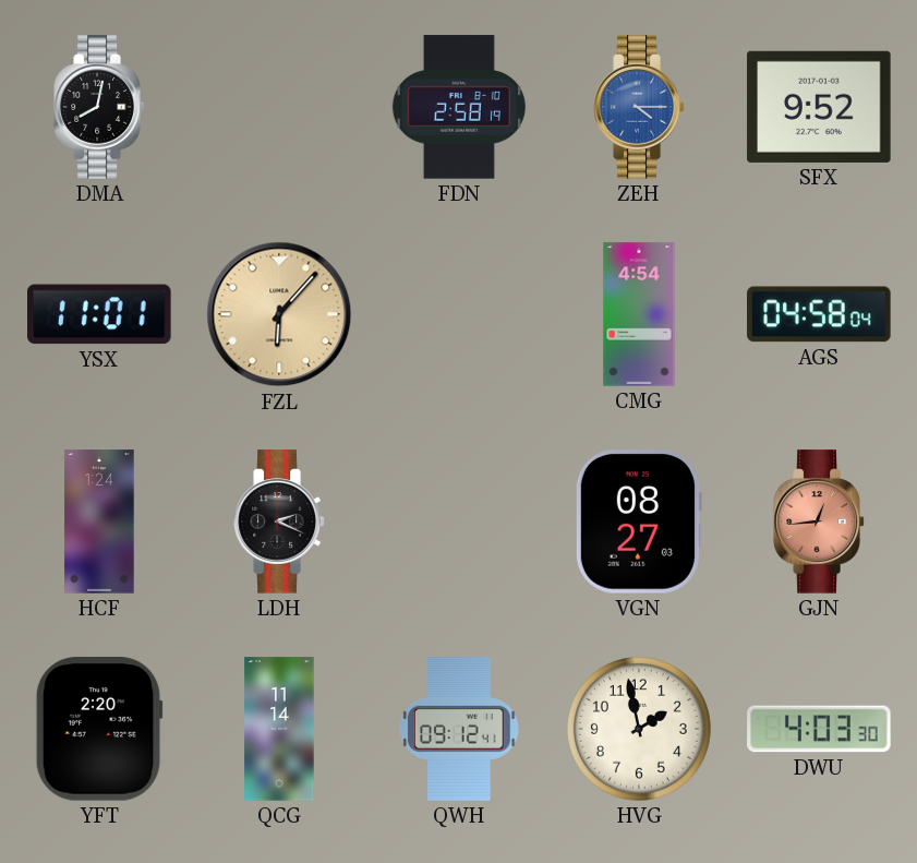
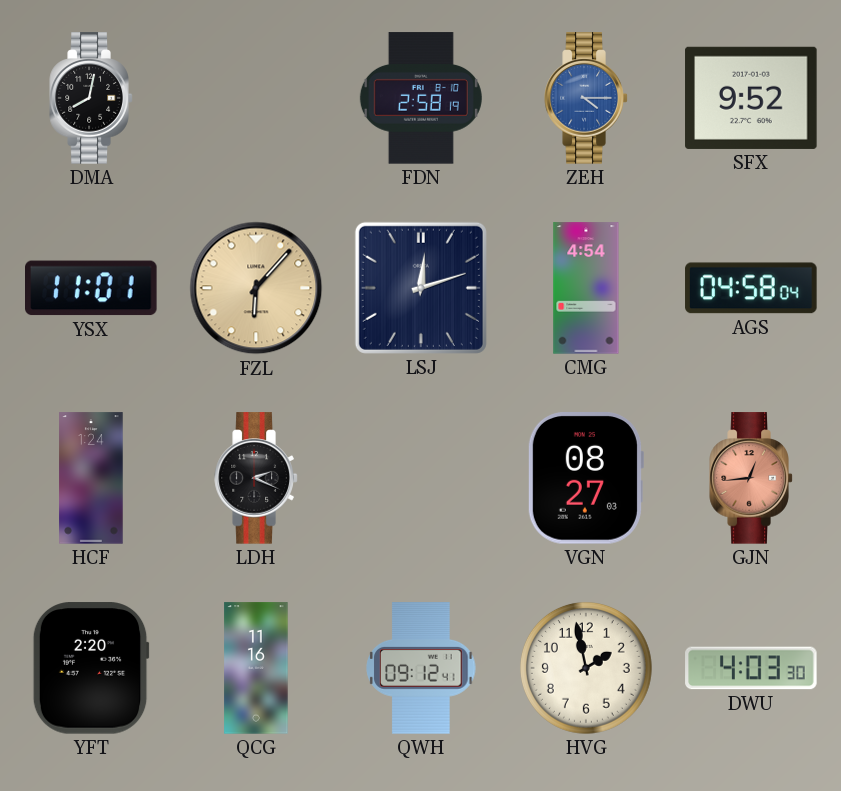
LSJ: none -> 12:12 (421, 288)
QCG: 11:14 -> 11:16 (256, 668)
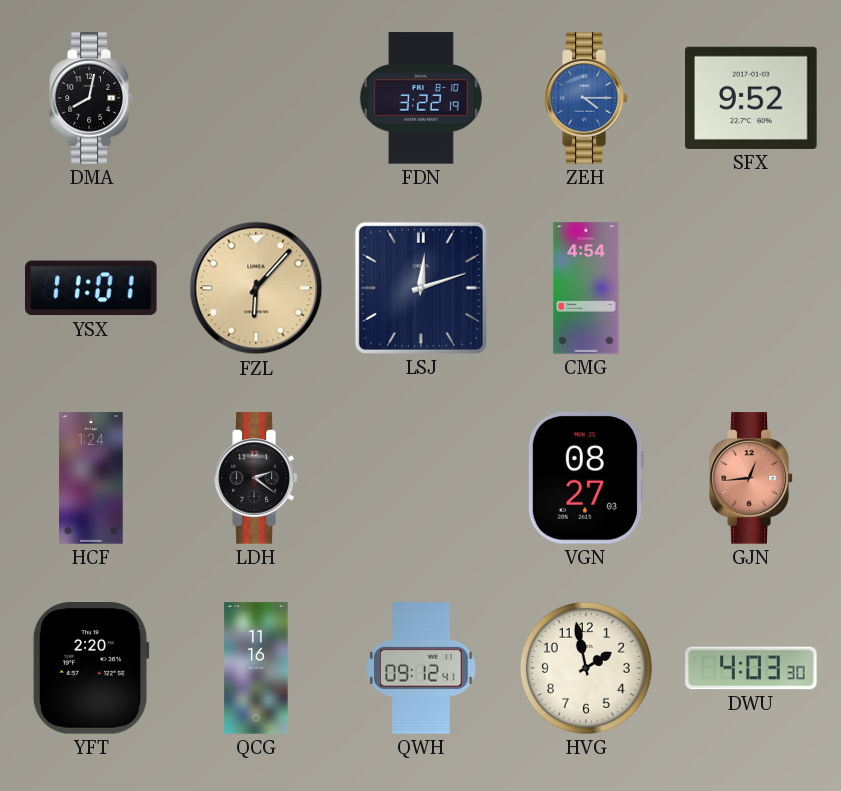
FDN: 2:58 -> 3:22 (421, 98)
AGS: 04:58 -> none (751, 288)
LDH: 2:19 -> 2:21 (256, 478)
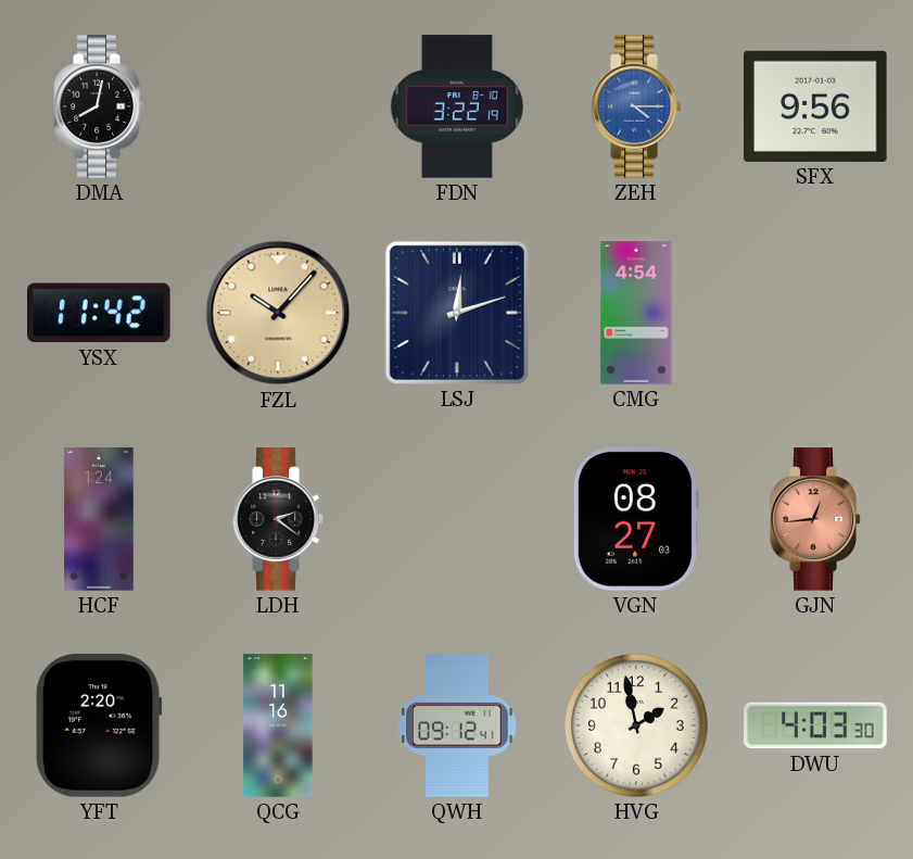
SFX: 9:52 -> 9:56 (815, 106)
YSX: 11:01 -> 11:42 (100, 313)
FZL: 6:07 -> 10:07 (278, 313)
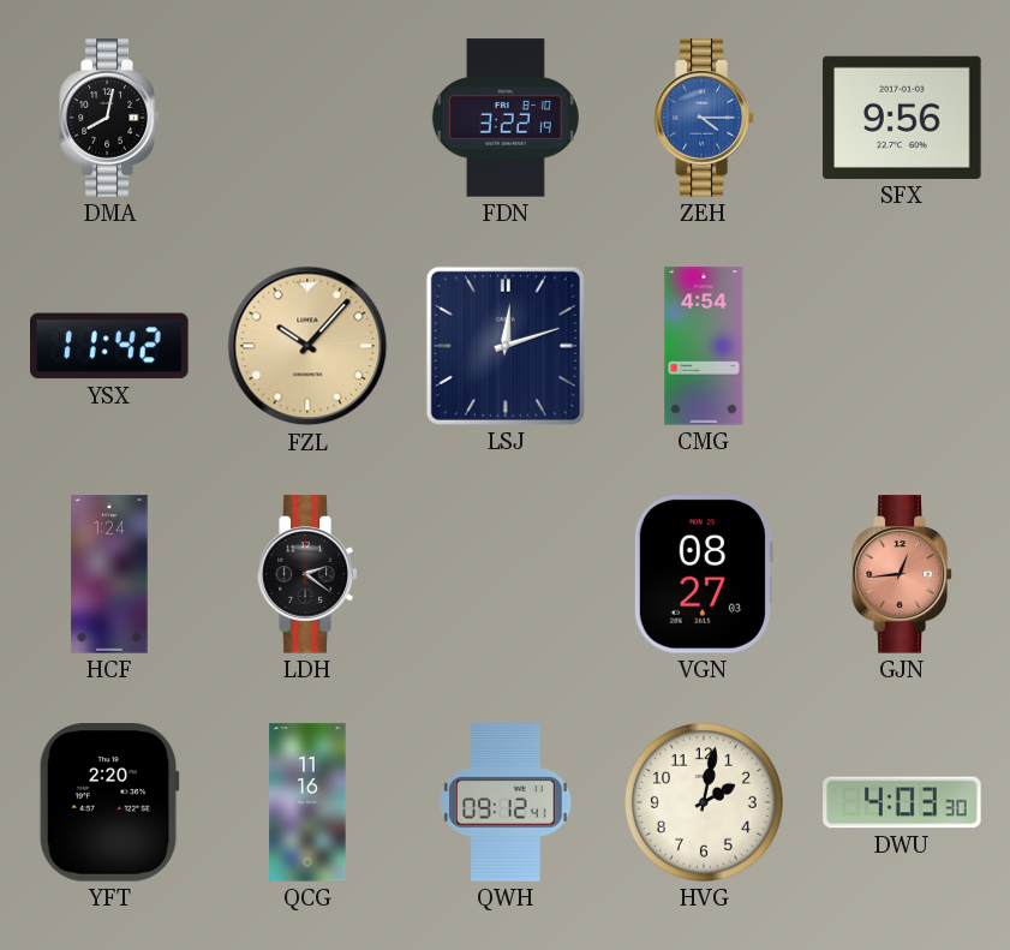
HVG: 1:58 -> 2:02 (704, 802)
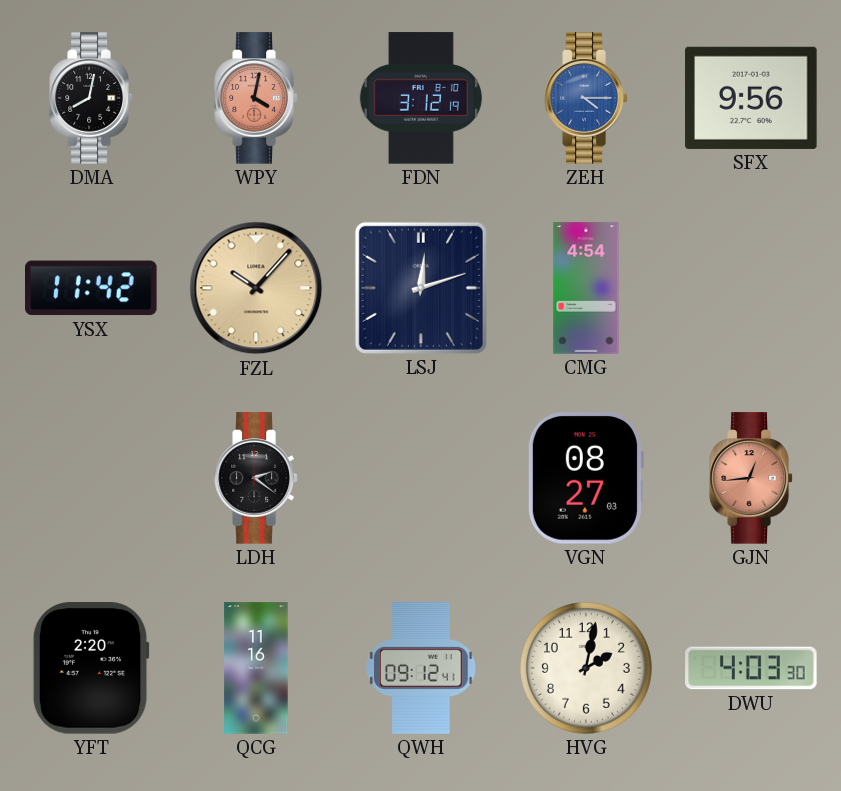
WPY: none -> 4:02 (256, 98)
FDN: 3:22 -> 3:12 (421, 98)
HCF: 1:24 -> none (109, 574)
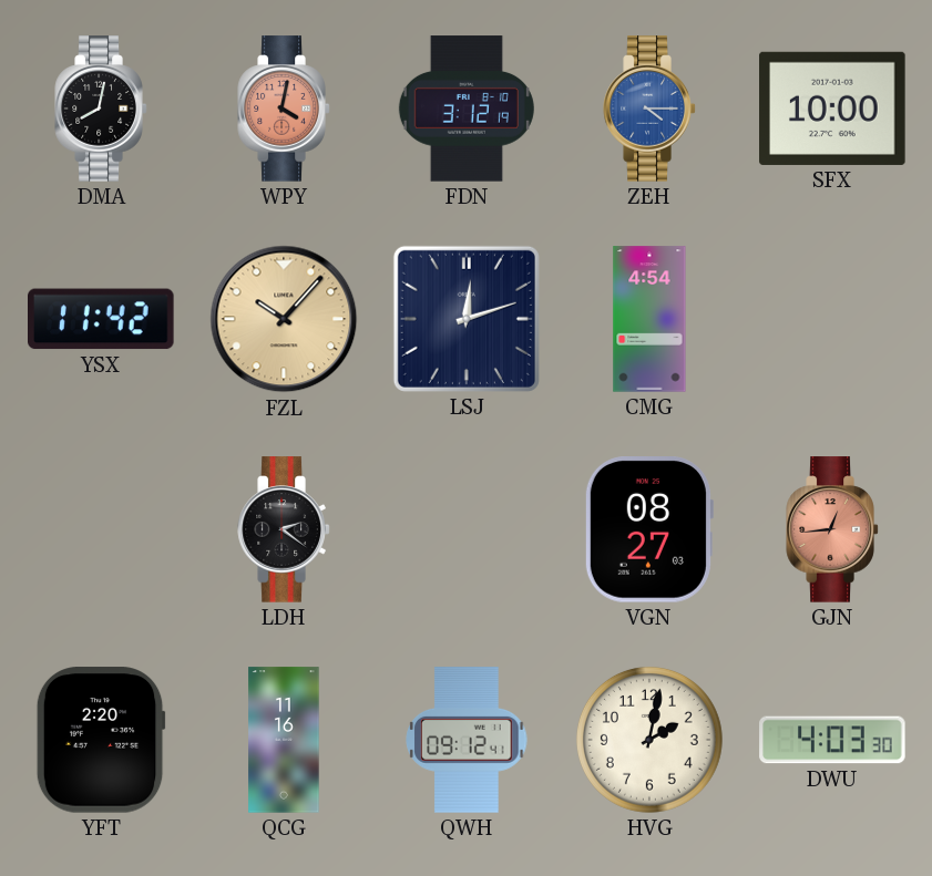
SFX: 9:56 -> 10:00 (832, 109)
